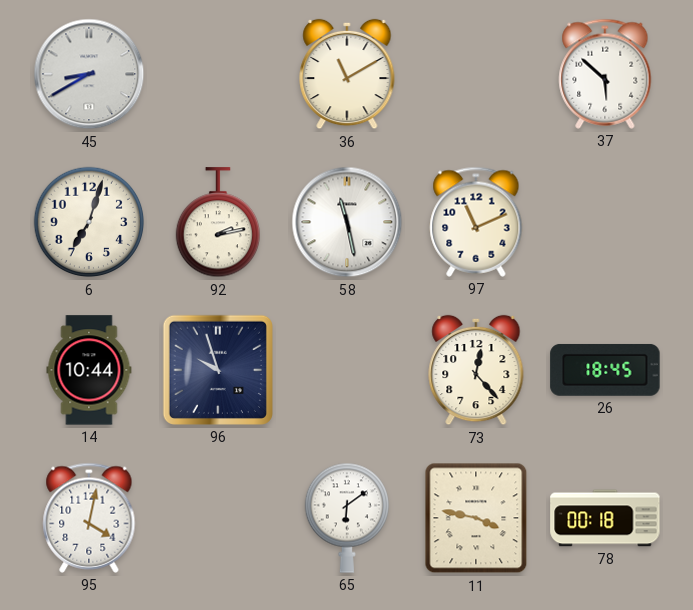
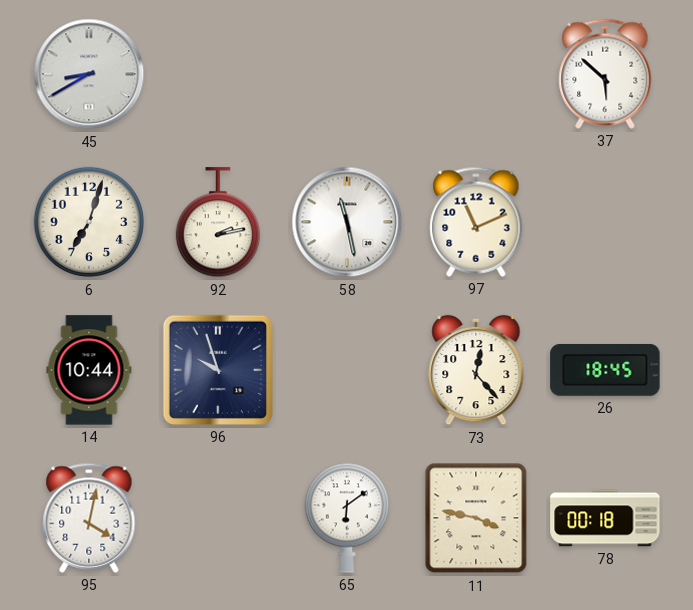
36: 11:10 -> none (347, 74)
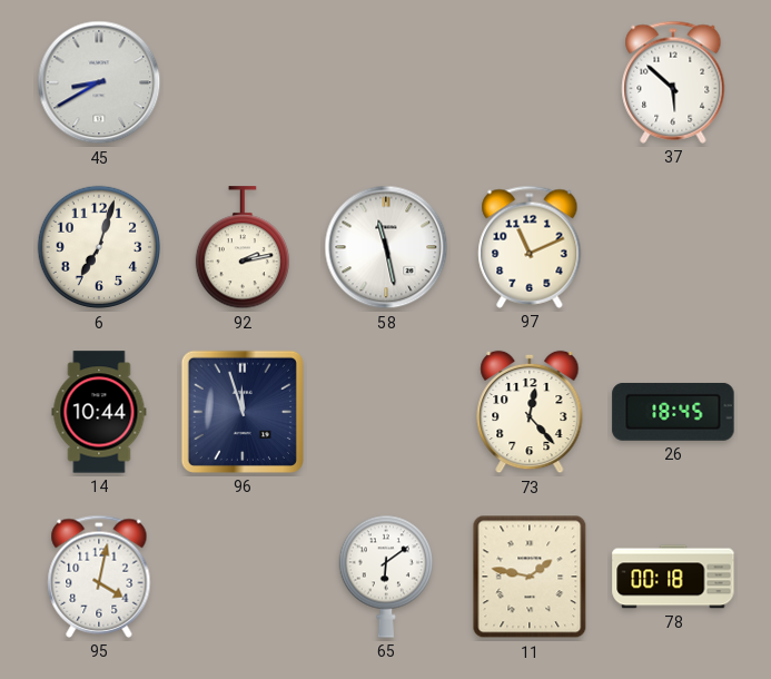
96: 9:57 -> 11:57 (243, 412)
11: 3:47 -> 1:47 (530, 577)
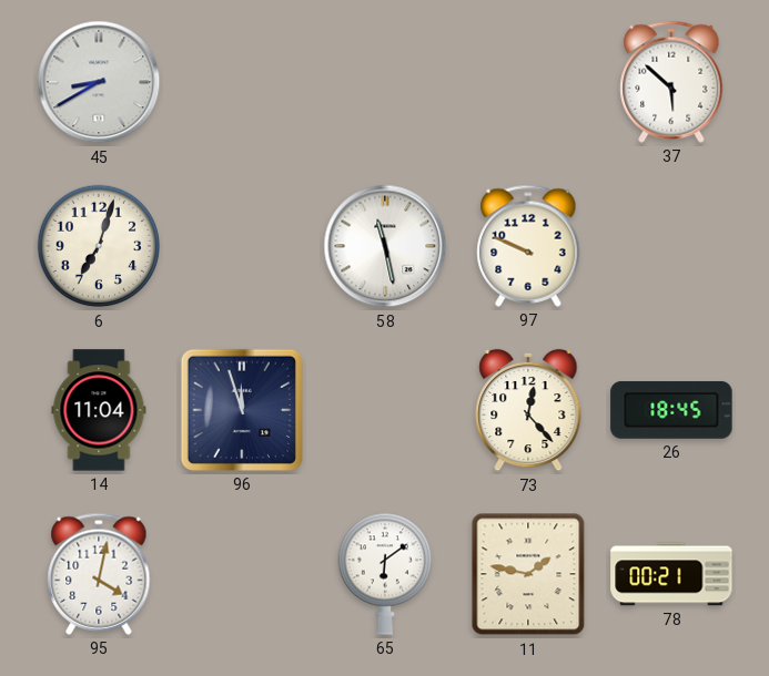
92: 2:13 -> none (241, 248)
97: 11:11 -> 9:49 (528, 246)
14: 10:44 -> 11:04 (99, 410)
78: 00:18 -> 00:21 (671, 574)
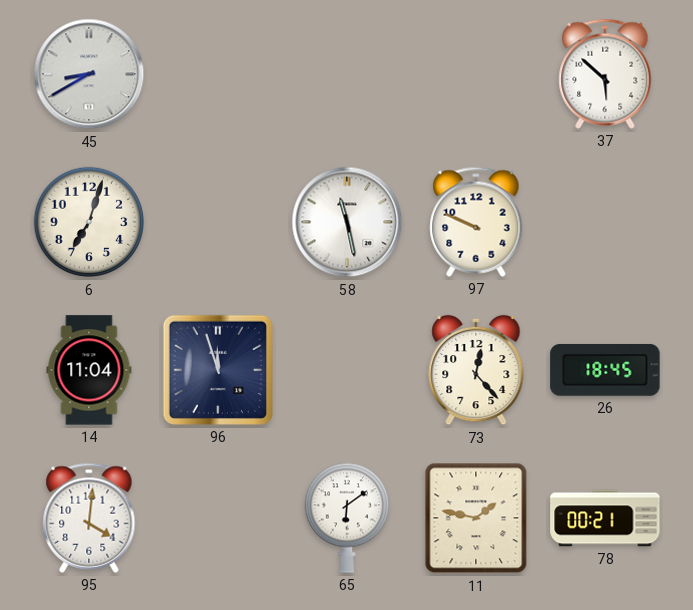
95: 4:02 -> 4:01 (89, 518)
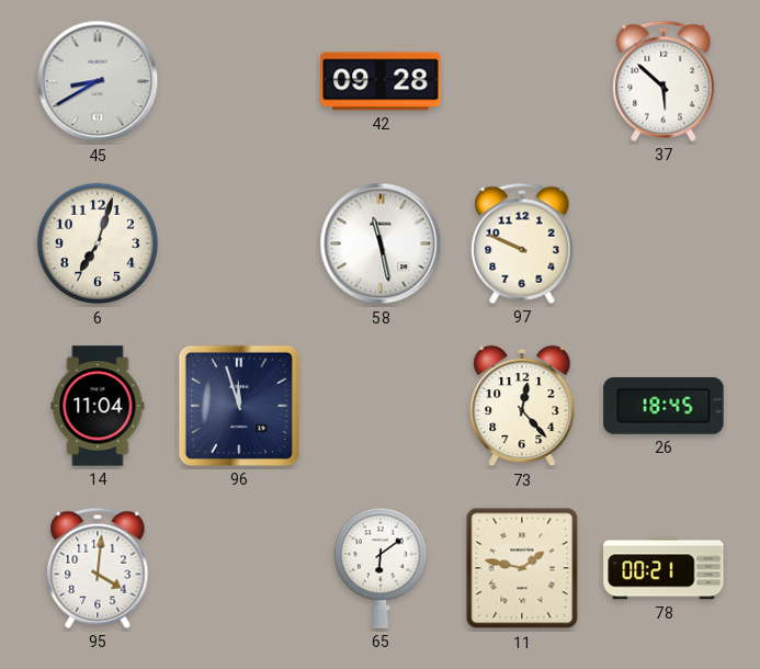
42: none -> 09:28 (381, 81)
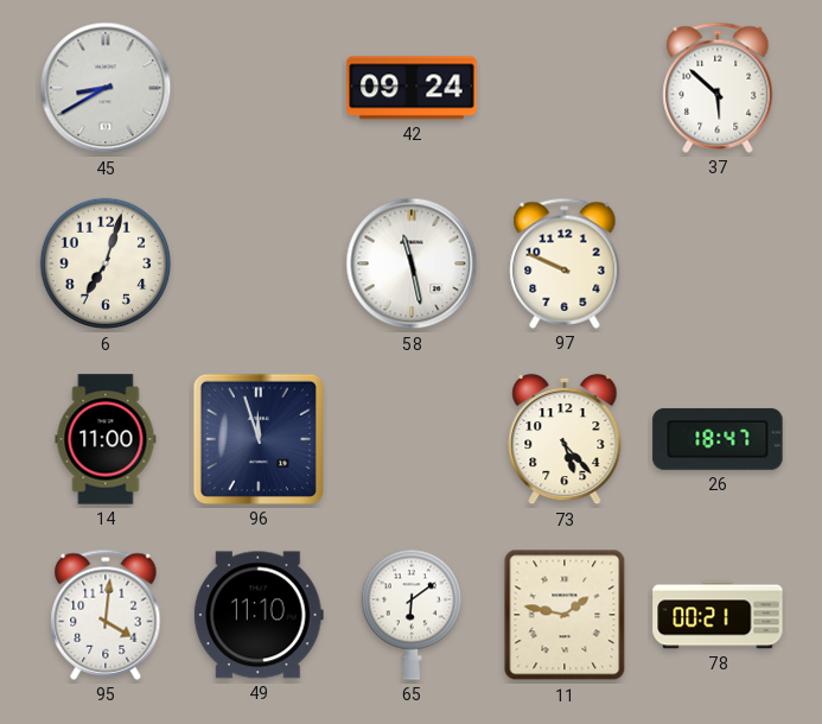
42: 09:28 -> 09:24 (412, 88)
14: 11:04 -> 11:00 (106, 439)
73: 12:23 -> 5:23 (565, 439)
26: 18:45 -> 18:47 (718, 439)
49: none -> 11:10 (259, 615)
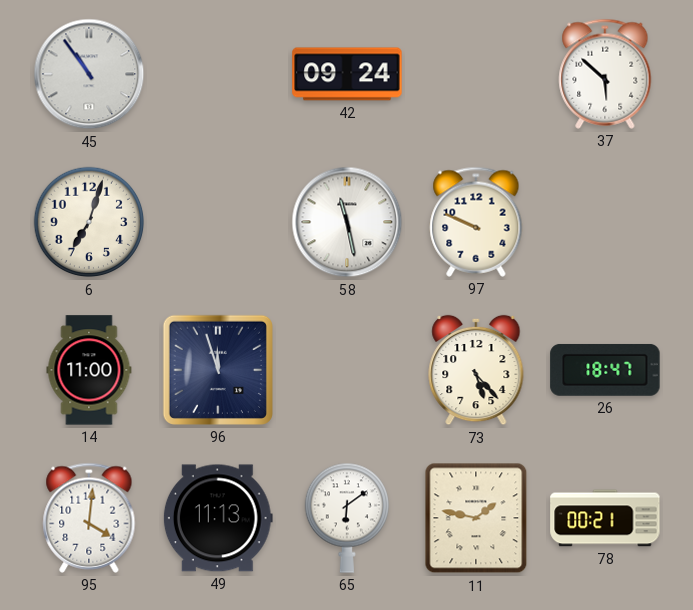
45: 8:40 -> 10:54 (89, 74)
49: 11:10 -> 11:13 (218, 518)
